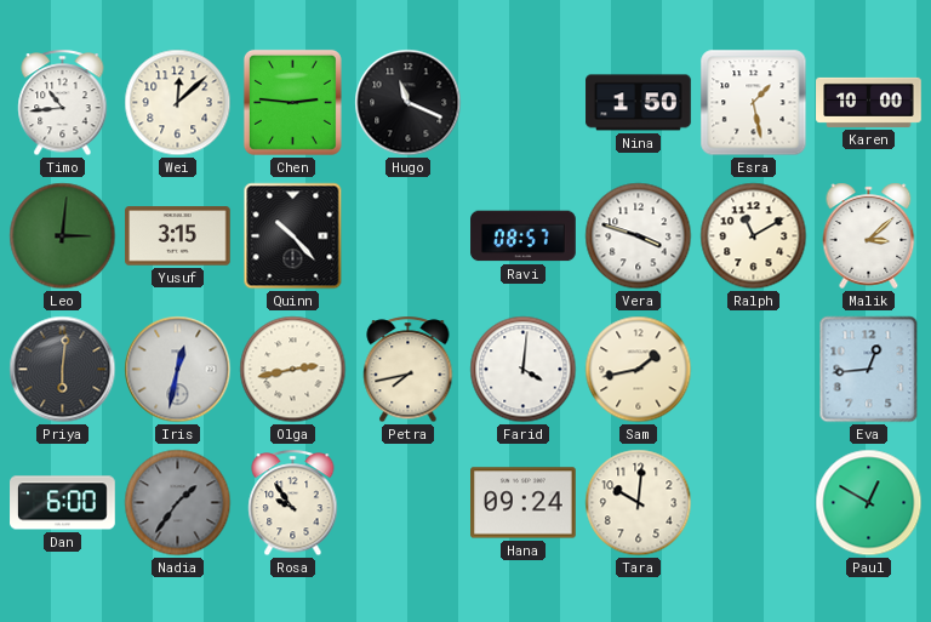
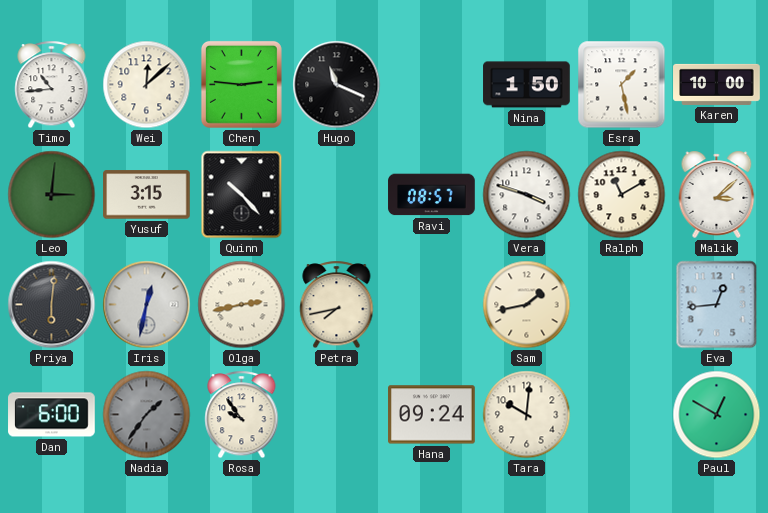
Farid: 4:01 -> none (524, 370)
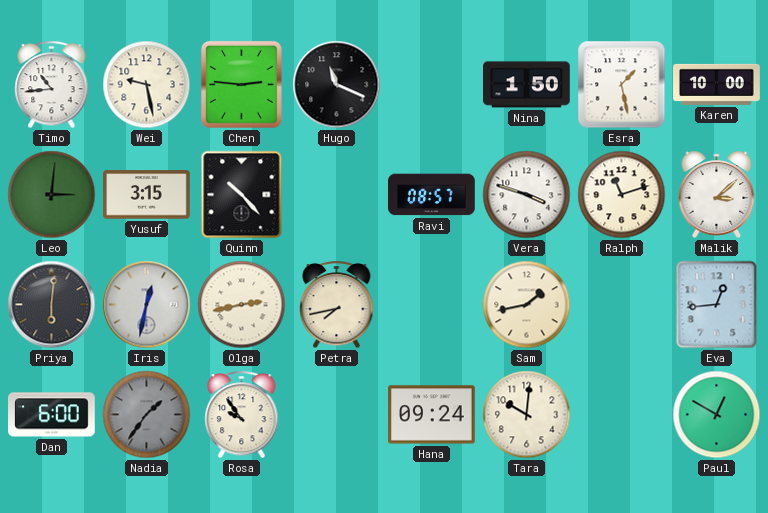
Wei: 12:08 -> 9:28 (147, 85)
Ralph: 11:10 -> 11:12 (622, 195)
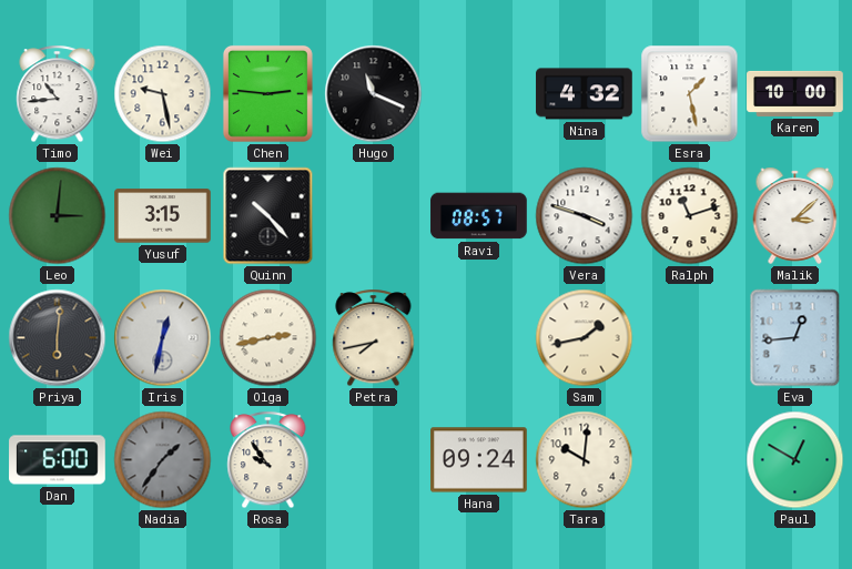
Nina: 1:50 -> 4:32 (585, 94)
